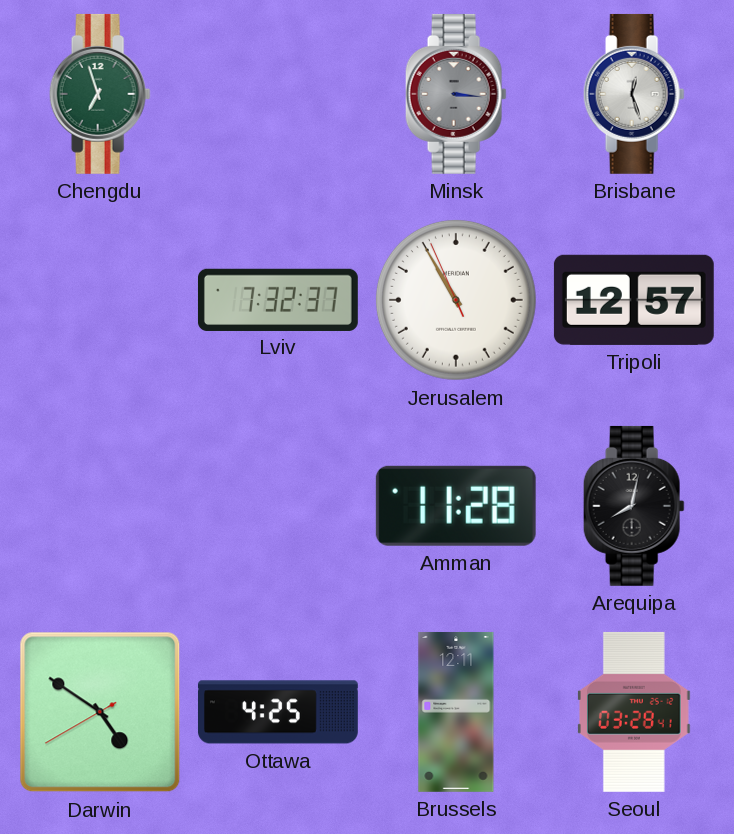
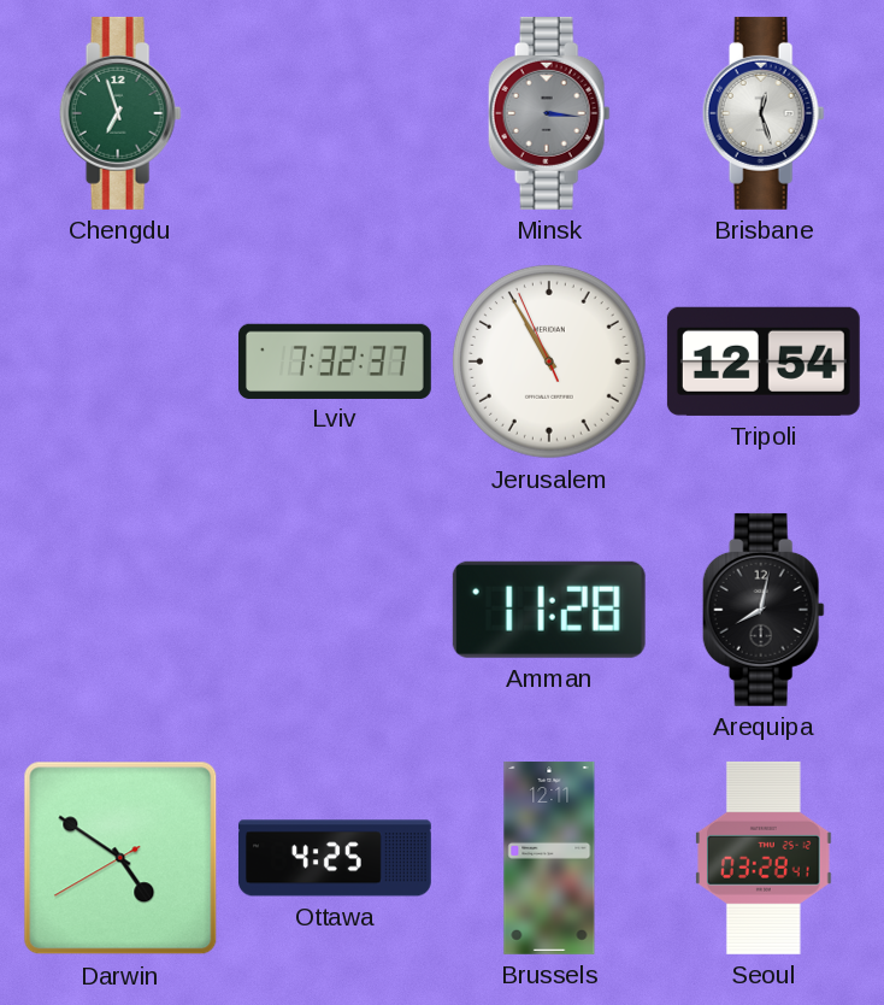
Tripoli: 12:57 -> 12:54 (764, 362)
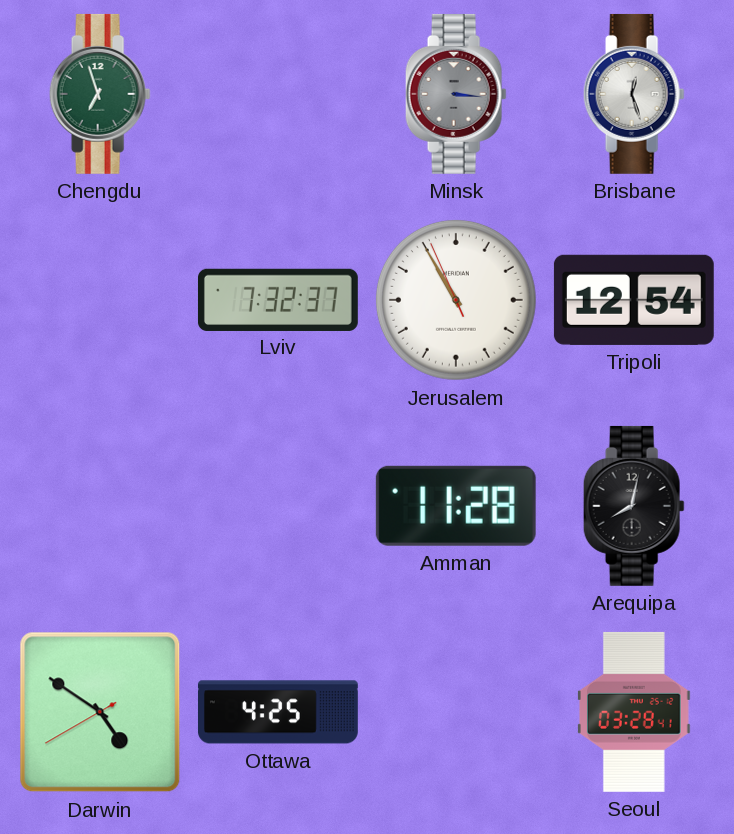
Brussels: 12:11 -> none (549, 858)
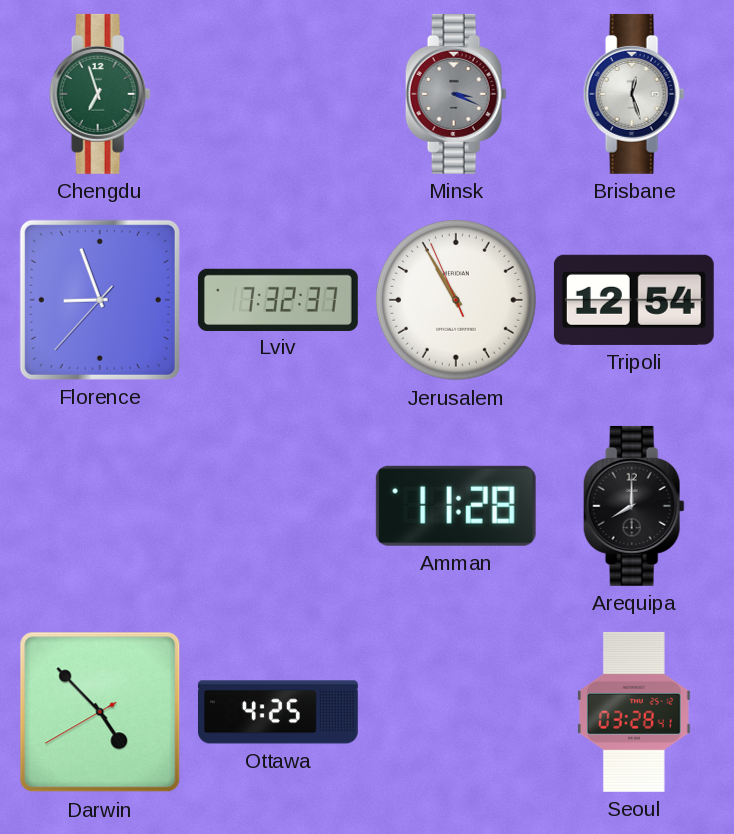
Minsk: 3:16 -> 3:19 (456, 94)
Florence: none -> 8:56 (100, 300)
Arequipa: 8:02 -> 8:00 (634, 506)
Darwin: 4:50 -> 4:52 (100, 712)
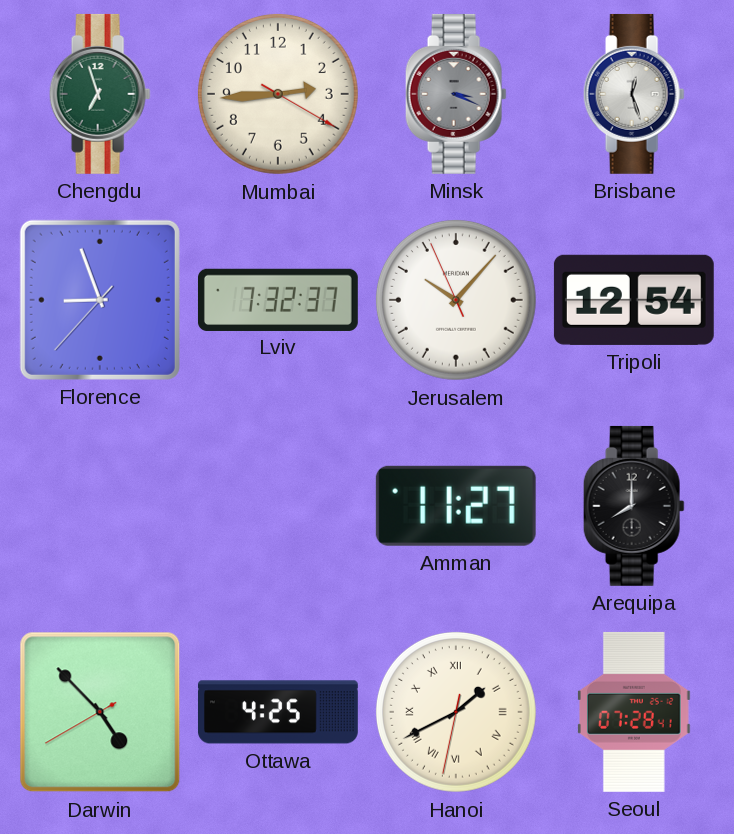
Mumbai: none -> 2:44 (278, 94)
Jerusalem: 10:54 -> 10:06 (456, 300)
Amman: 11:28 -> 11:27 (456, 506)
Hanoi: none -> 1:40 (456, 712)
Seoul: 03:28 -> 07:28 (635, 712)
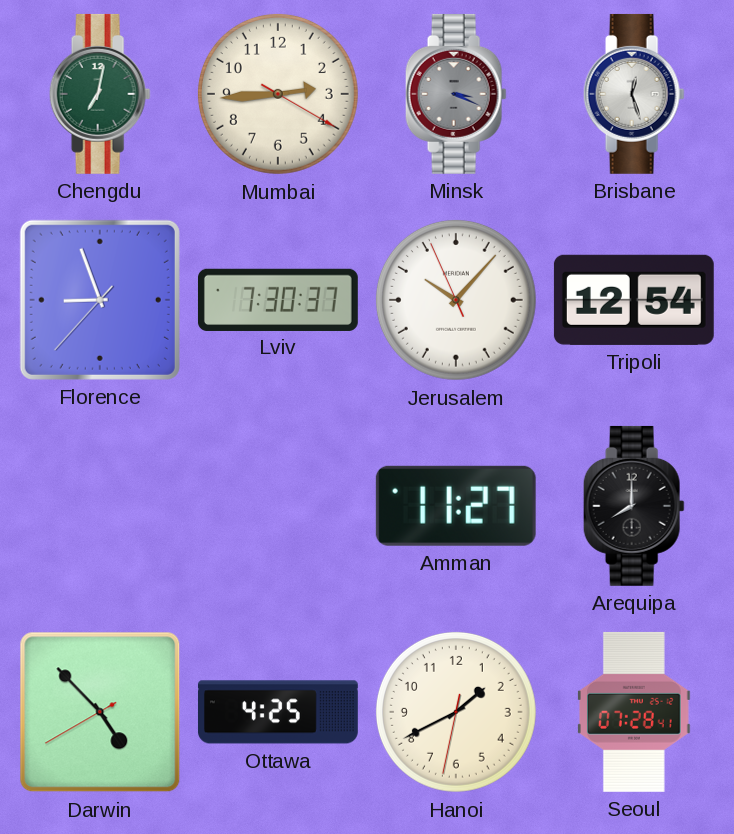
Chengdu: 6:57 -> 7:02 (100, 94)
Lviv: 7:32 -> 7:30 (278, 299)
Hanoi numerals: Roman -> Arabic (456, 712)
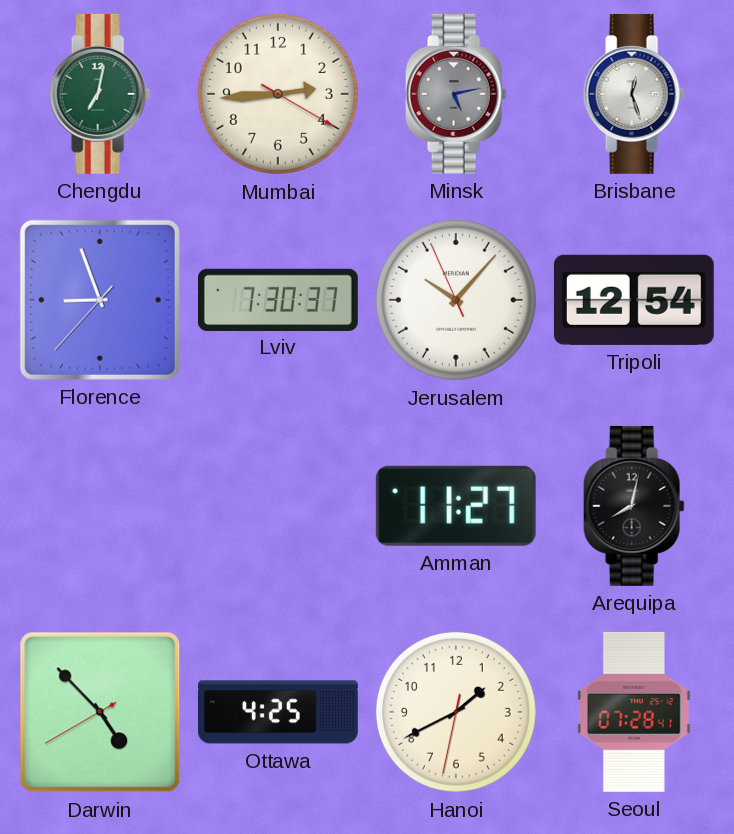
Minsk: 3:19 -> 5:13 (456, 94)
Arequipa: 8:00 -> 8:02 (634, 506)
